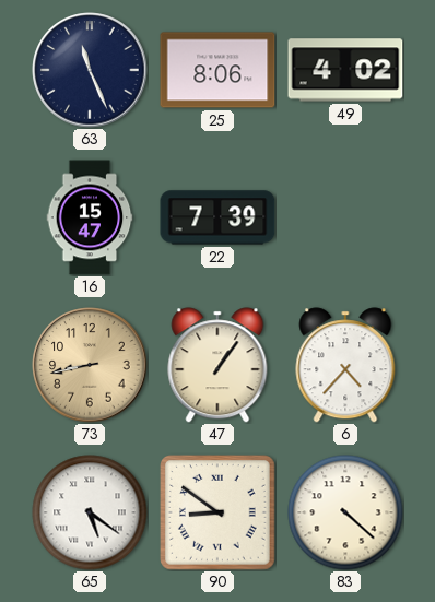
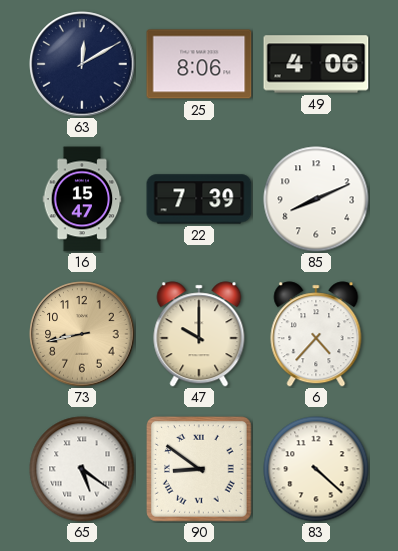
63: 11:26 -> 12:10 (82, 64)
49: 4:02 -> 4:06 (316, 64)
85: none -> 8:11 (316, 199)
47: 1:06 -> 10:00 (199, 334)
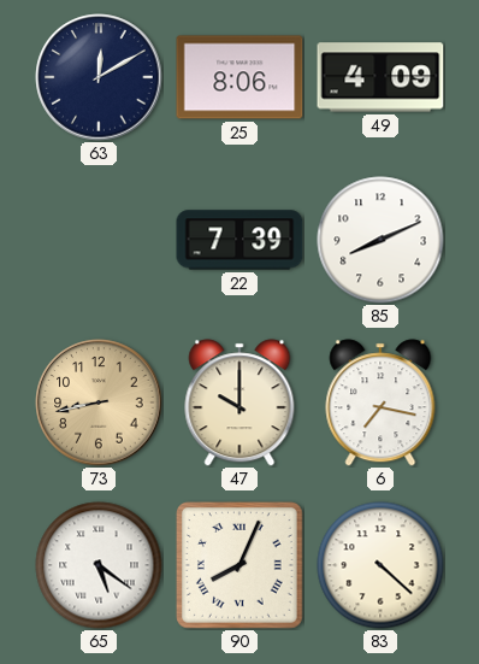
49: 4:06 -> 4:09 (380, 77)
16: 15:47 -> none (82, 199)
6: 4:37 -> 7:17 (380, 402)
90: 8:51 -> 8:04 (241, 566)
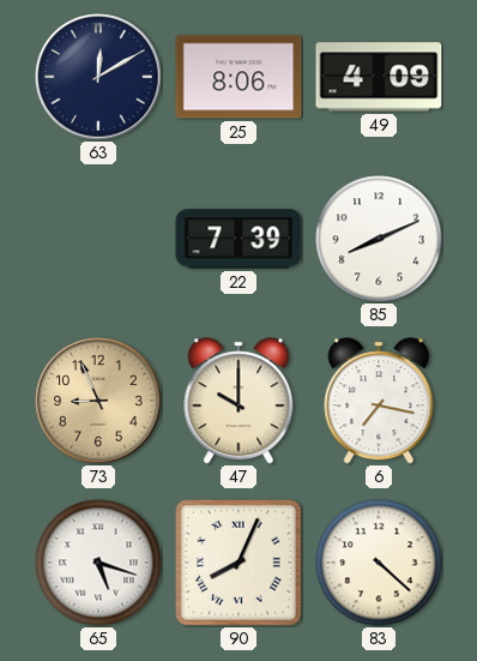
73: 8:43 -> 8:56 (98, 401)
65: 5:21 -> 5:18 (98, 563)
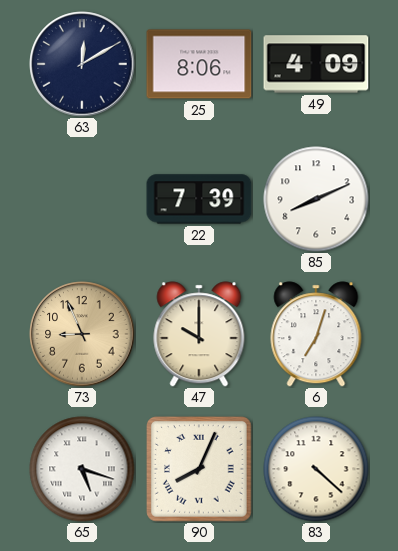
6: 7:17 -> 7:03 (316, 334)
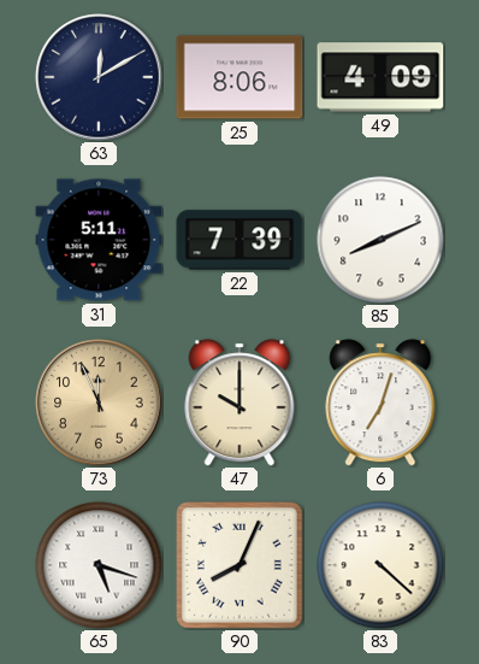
31: none -> 5:11 (99, 240)
73: 8:56 -> 11:56 (99, 402)
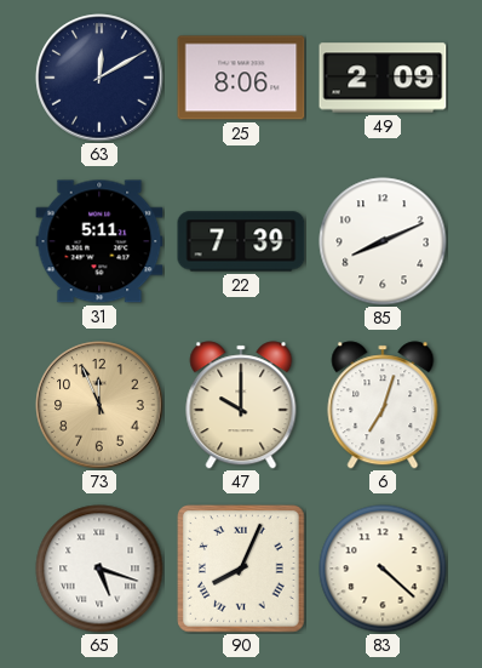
49: 4:09 -> 2:09 (383, 78)
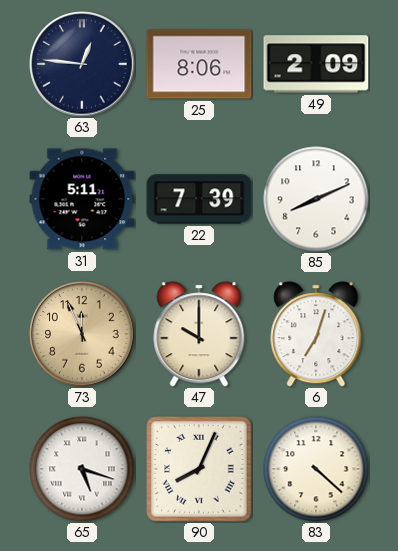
63: 12:10 -> 12:46 (82, 64)
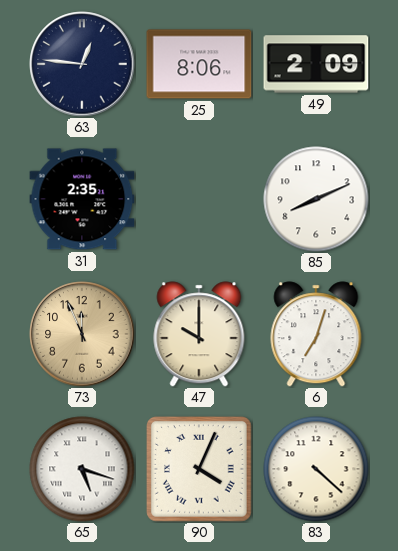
31: 5:11 -> 2:35 (82, 199)
22: 7:39 -> none (199, 199)
90: 8:04 -> 4:04 (200, 470)
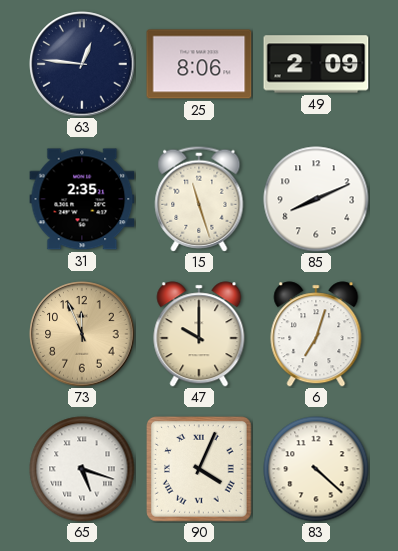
15: none -> 11:27 (199, 199)
